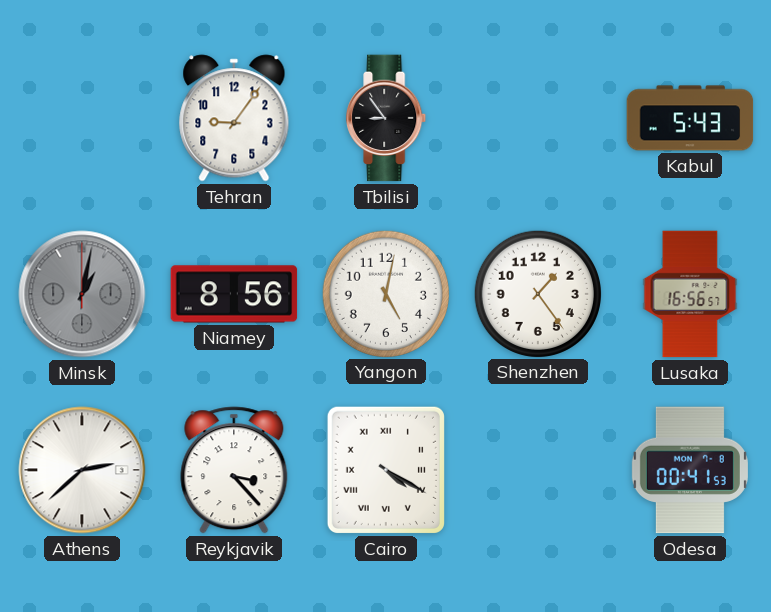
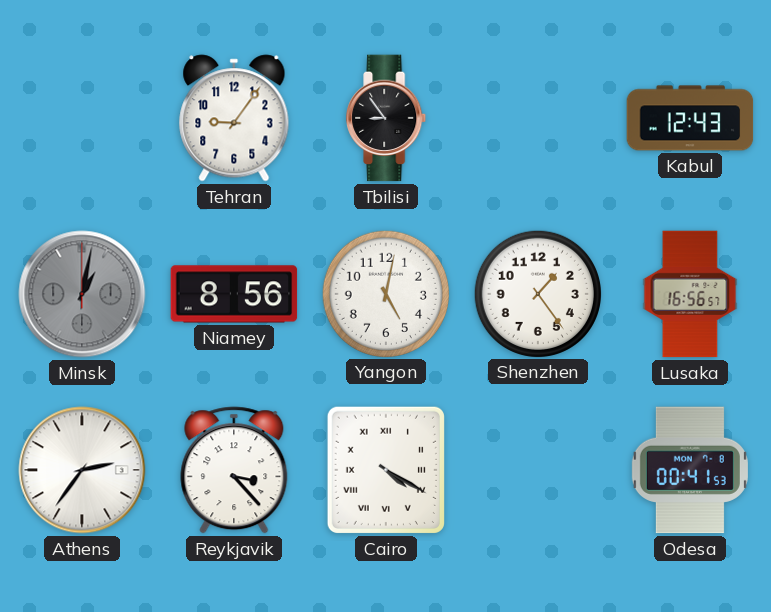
Kabul: 5:43 -> 12:43 (690, 118)
Athens: 2:38 -> 2:36 (82, 470)
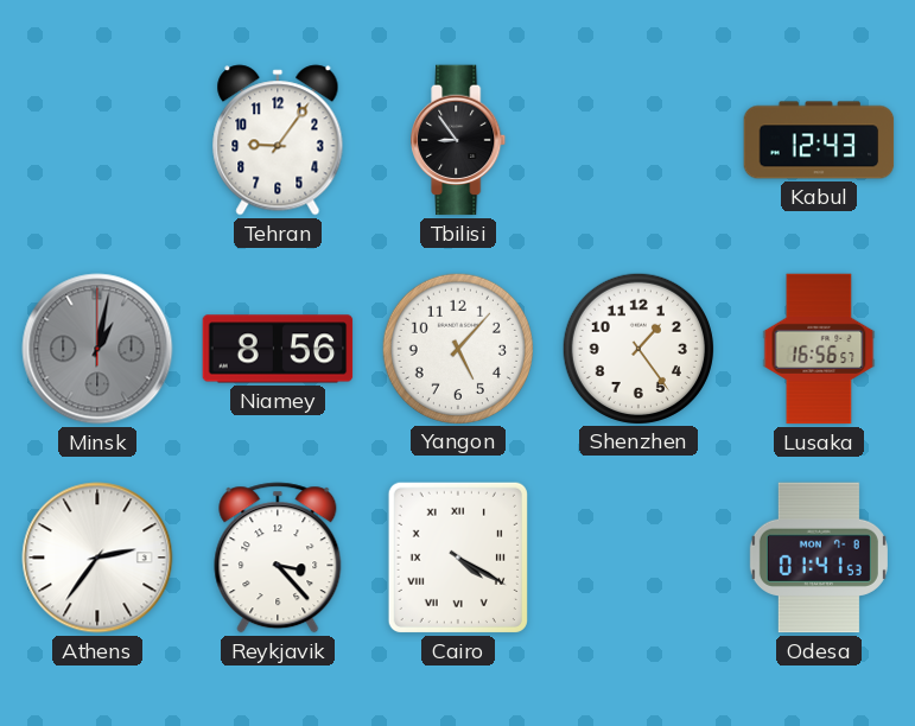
Yangon: 5:02 -> 5:07 (457, 348)
Odesa: 00:41 -> 01:41 (819, 558)
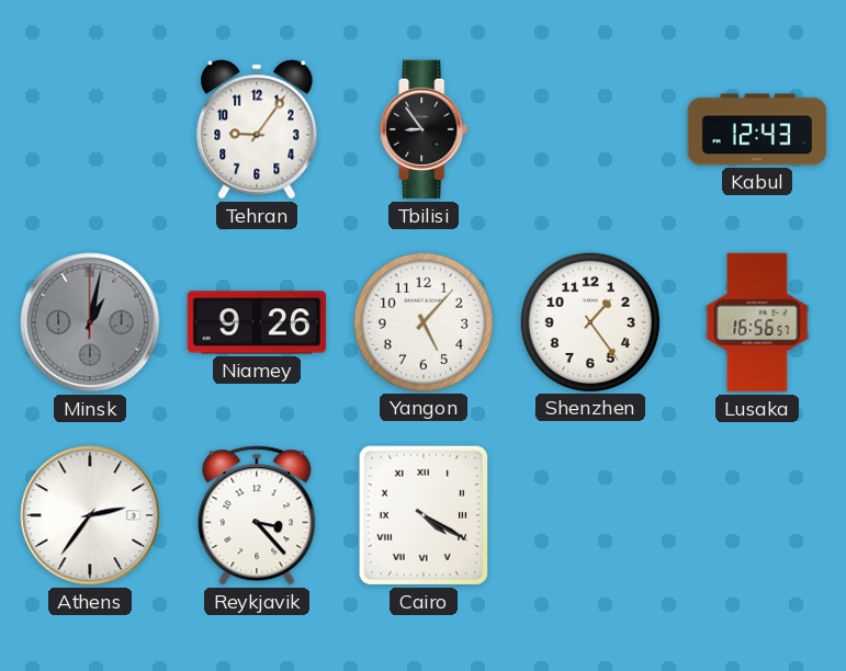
Niamey: 8:56 -> 9:26 (257, 322)
Odesa: 01:41 -> none (819, 558)
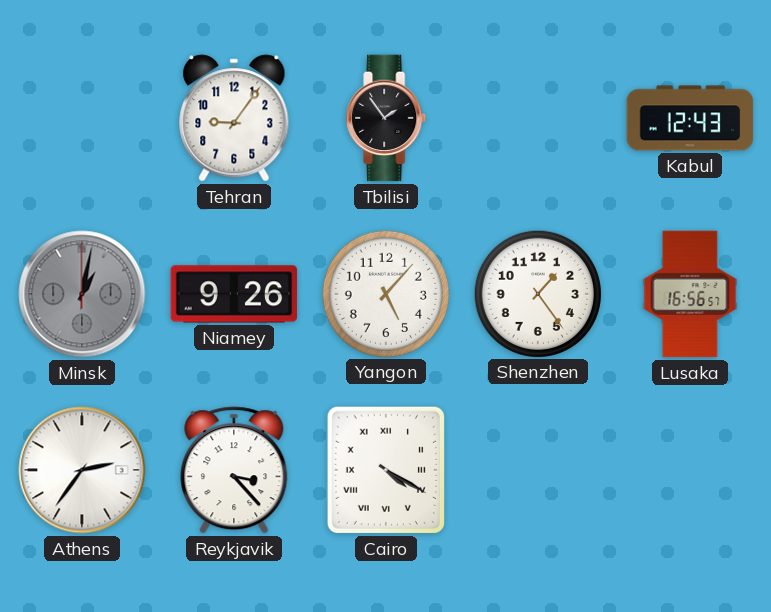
Tbilisi: 8:54 -> 1:54 (387, 118)
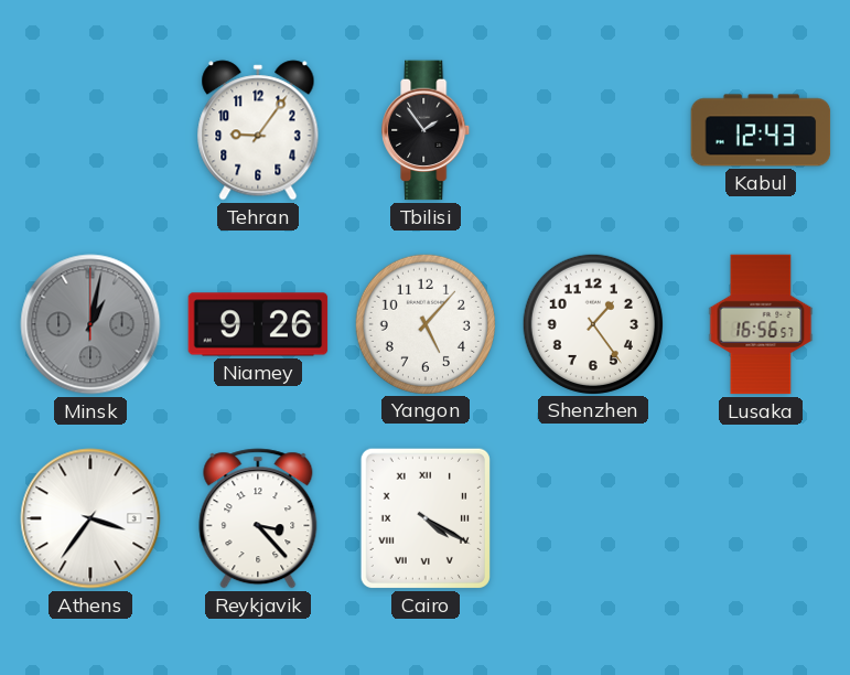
Athens: 2:36 -> 3:36 (90, 518)
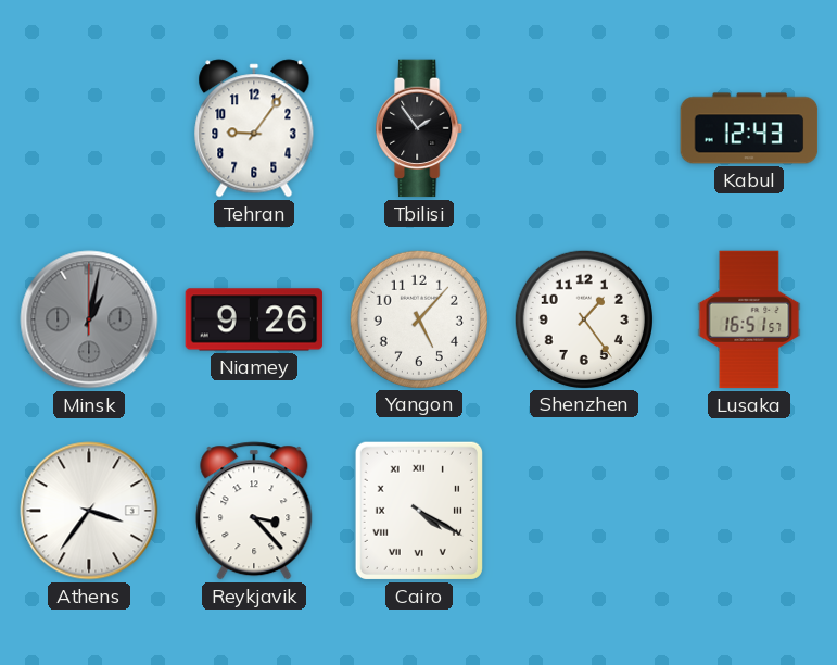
Lusaka: 16:56 -> 16:51 (749, 319)
